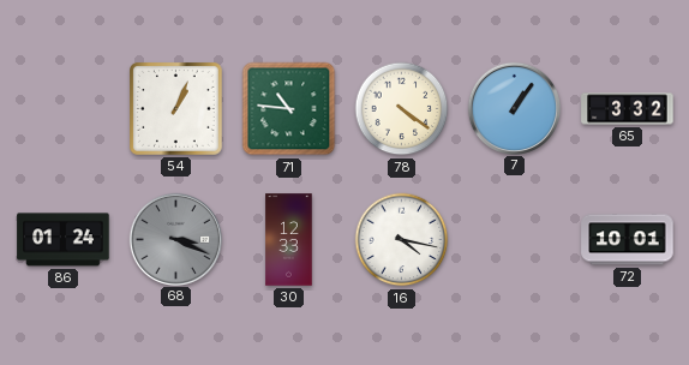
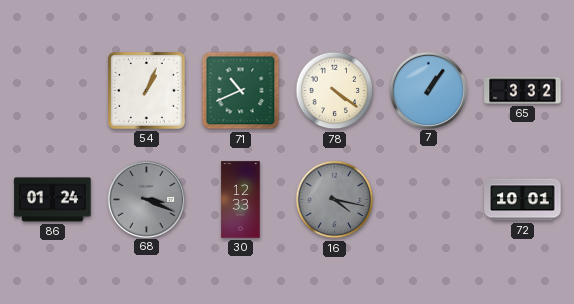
71: 10:46 -> 10:41 (241, 91)
16 dial: white -> grey (335, 200)
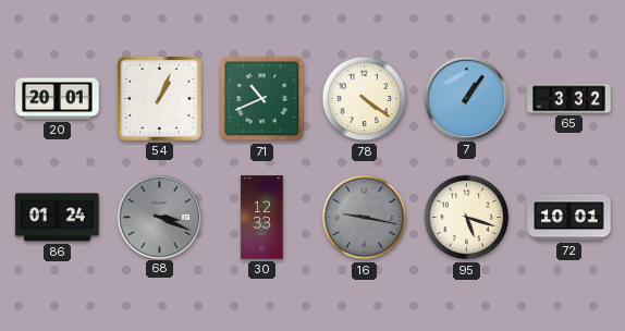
20: none -> 20:01 (58, 99)
16: 4:17 -> 9:17 (365, 218)
95: none -> 5:18 (467, 218)
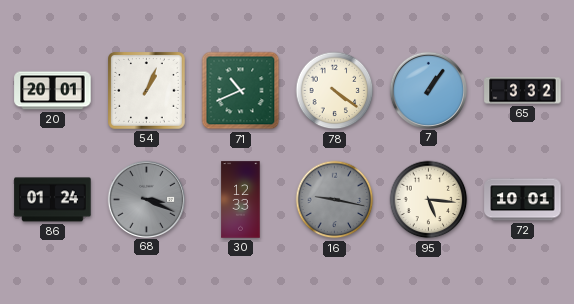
95: 5:18 -> 5:16 (429, 200)
